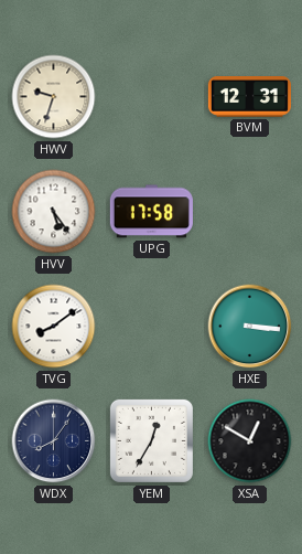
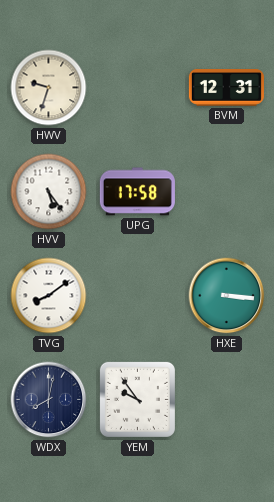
WDX: 8:06 -> 8:02 (49, 400)
YEM: 12:35 -> 9:54 (137, 399)
XSA: 12:50 -> none (250, 441)
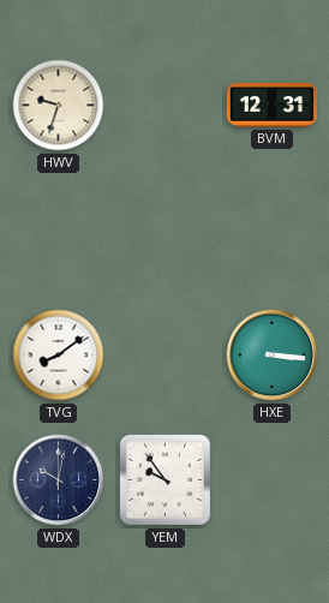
HVV: 5:24 -> none (49, 192)
UPG: 17:58 -> none (137, 192)
WDX: 8:02 -> 10:02 (59, 480)
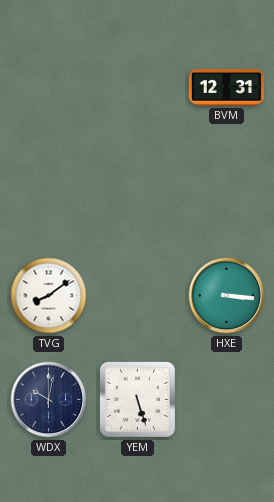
HWV: 9:33 -> none (59, 106)
YEM: 9:54 -> 5:27 (137, 399)
